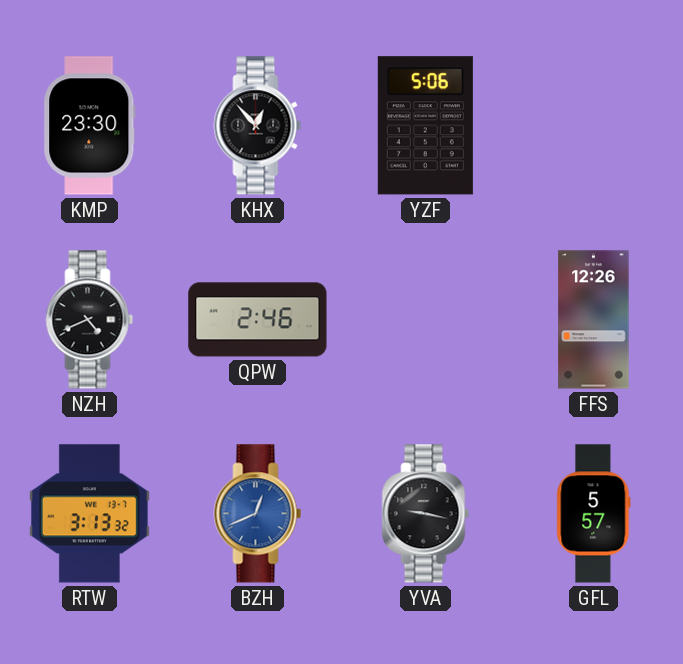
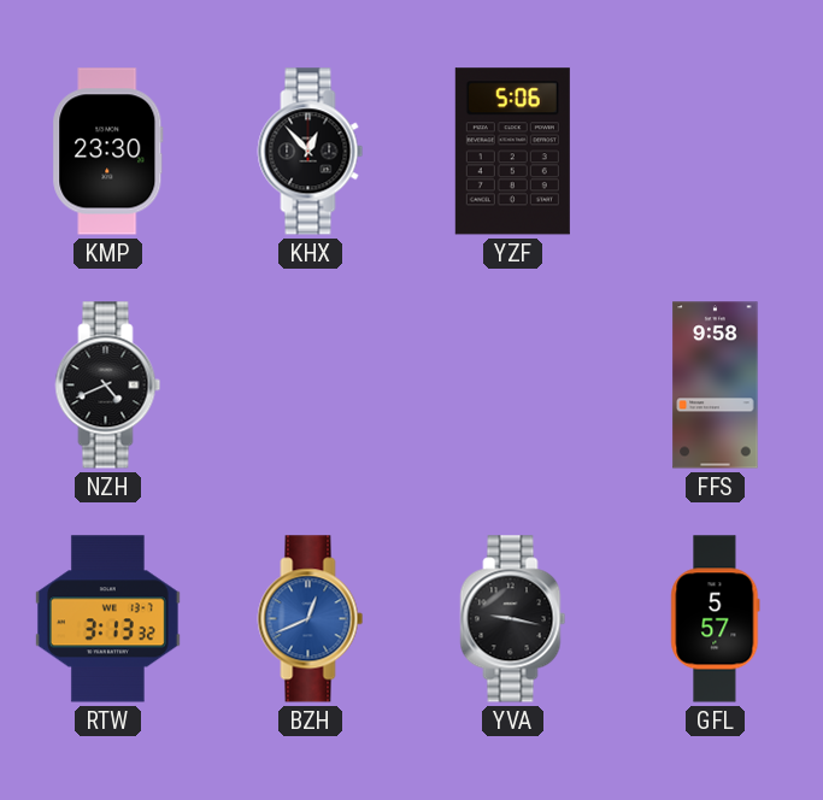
QPW: 2:46 -> none (258, 320)
FFS: 12:26 -> 9:58 (716, 386)
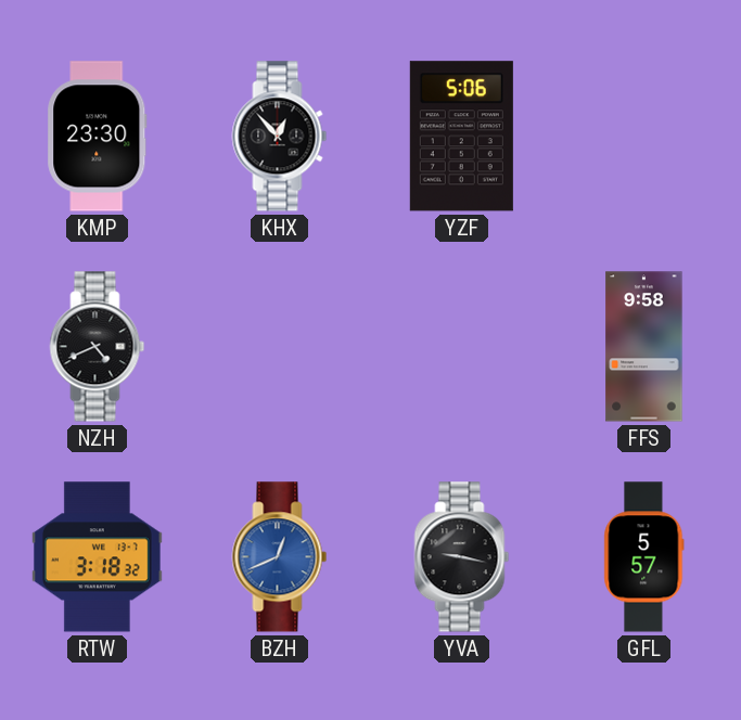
RTW: 3:13 -> 3:18 (97, 557)
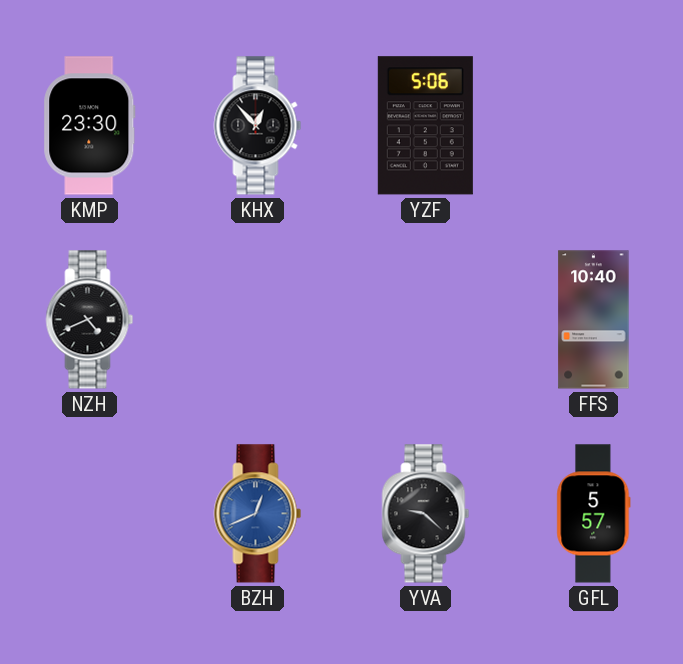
FFS: 9:58 -> 10:40 (594, 320)
RTW: 3:18 -> none (97, 557)
YVA: 9:17 -> 9:22 (426, 514)
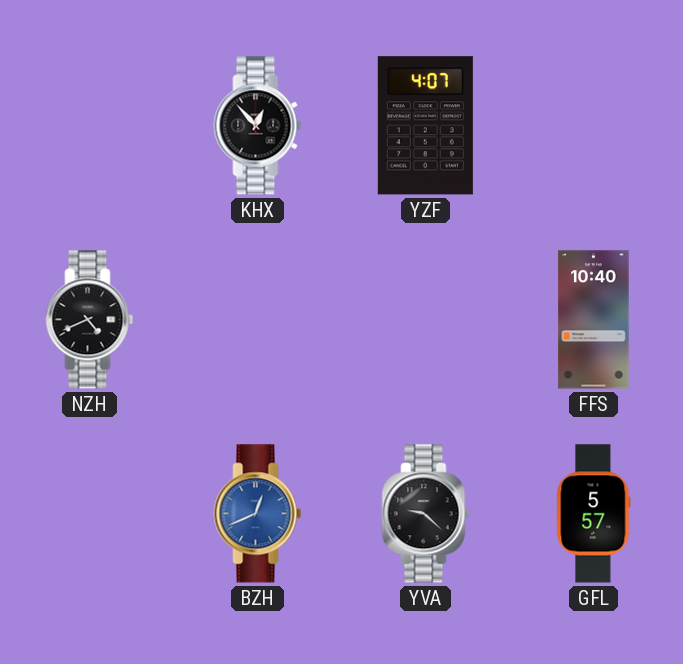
KMP: 23:30 -> none (90, 126)
YZF: 5:06 -> 4:07 (425, 126)
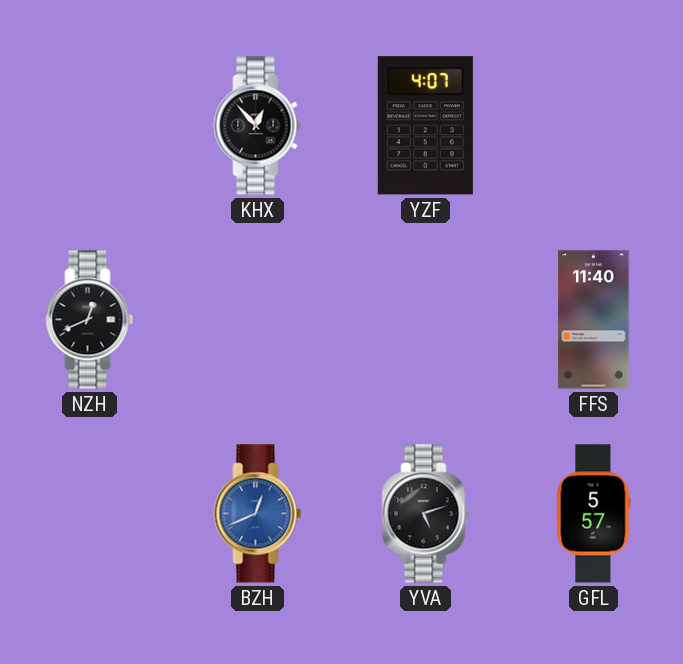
NZH: 4:41 -> 12:41 (90, 320)
FFS: 10:40 -> 11:40 (594, 320)
YVA: 9:22 -> 5:12 (426, 514)
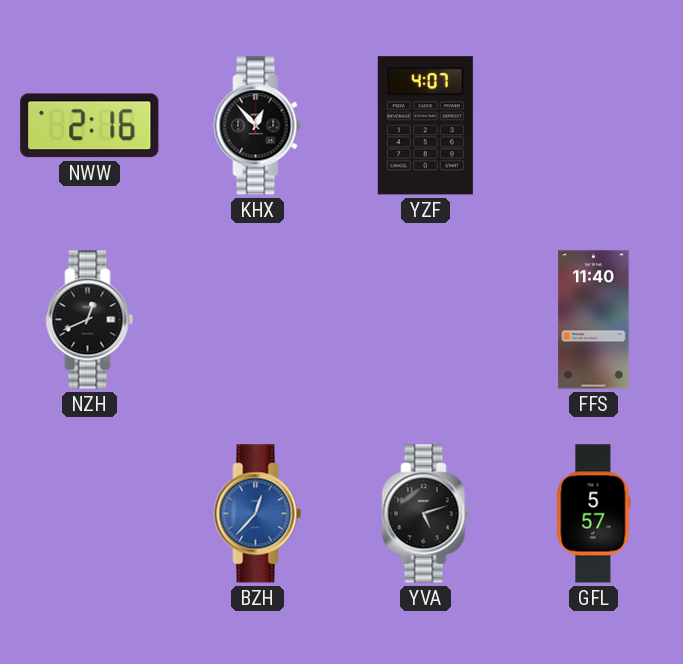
NWW: none -> 2:16 (90, 126)
BZH: 12:41 -> 12:37 (258, 514)
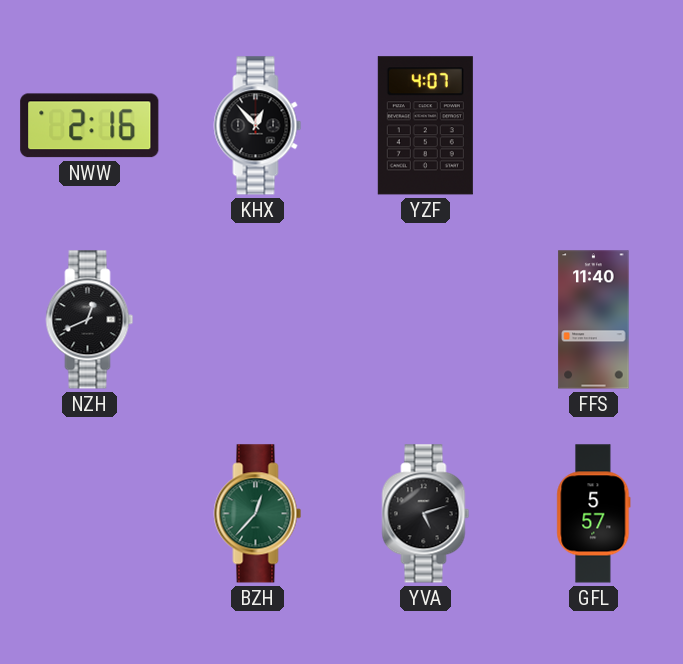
BZH dial: blue -> green (258, 514)
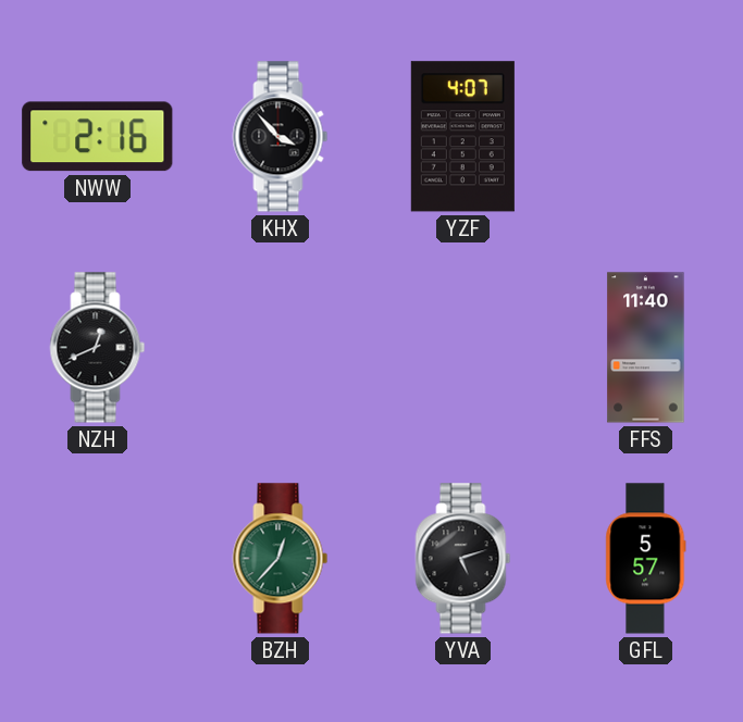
KHX: 12:53 -> 3:53 (281, 137)
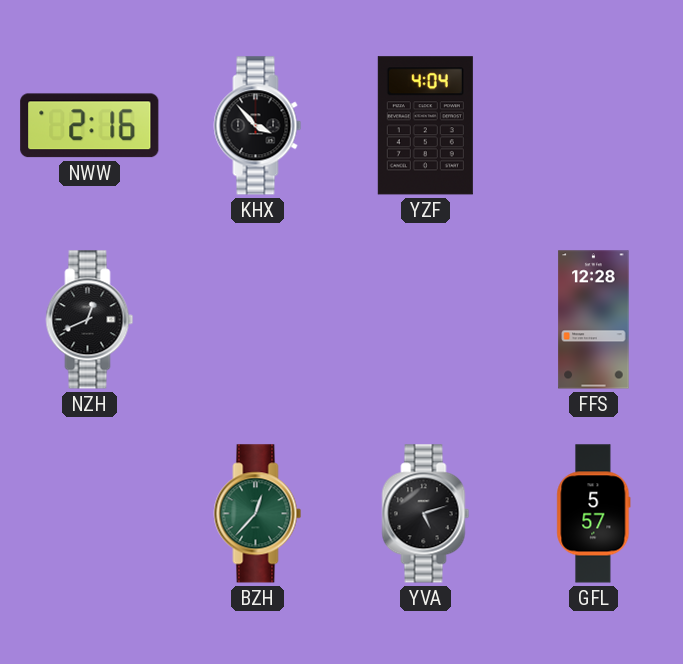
YZF: 4:07 -> 4:04 (425, 126)
FFS: 11:40 -> 12:28 (594, 320)
